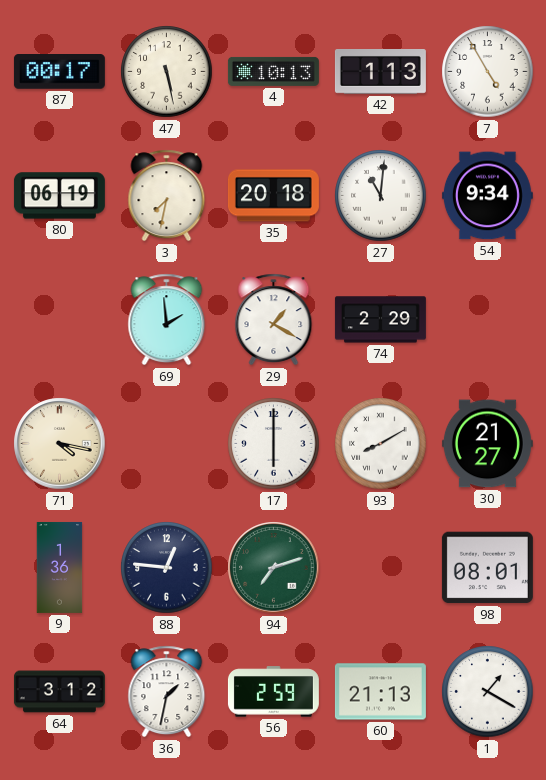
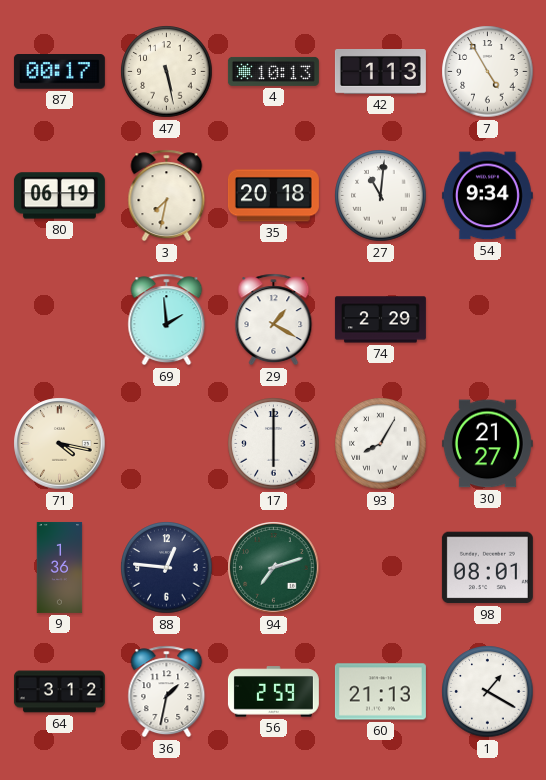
93: 8:10 -> 8:05 (381, 444)
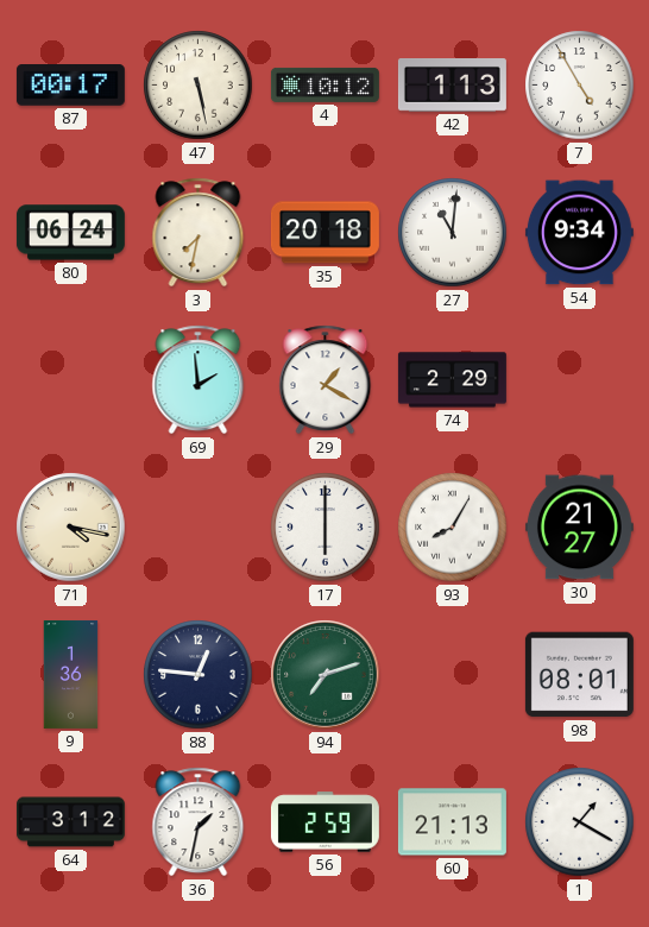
4: 10:13 -> 10:12 (324, 84)
80: 06:19 -> 06:24 (70, 233)
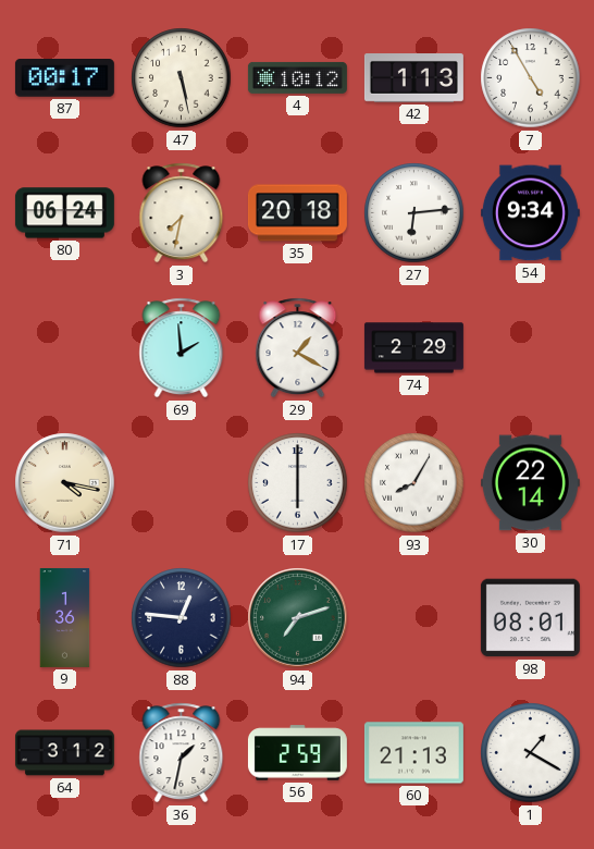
27: 11:01 -> 6:14 (414, 213)
30: 21:27 -> 22:14 (530, 483)
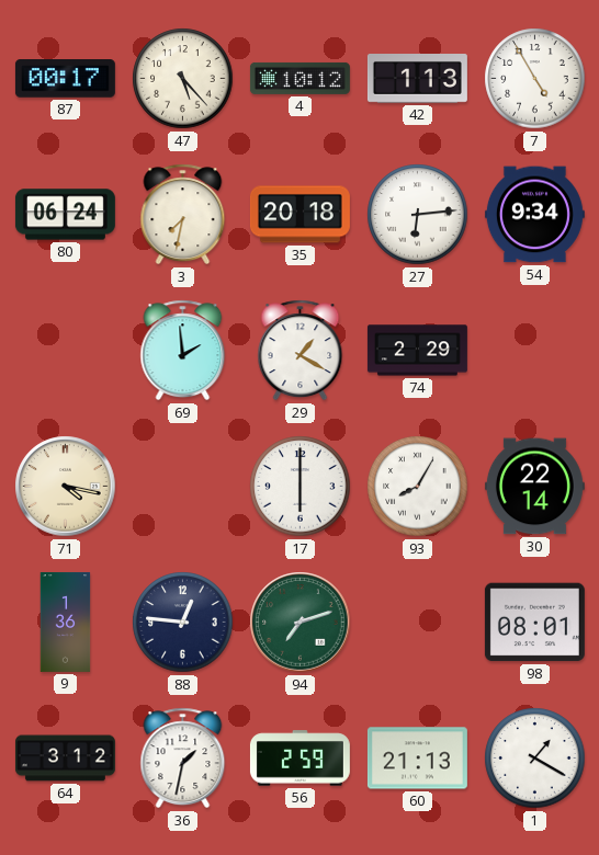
47: 5:28 -> 5:23 (183, 79)
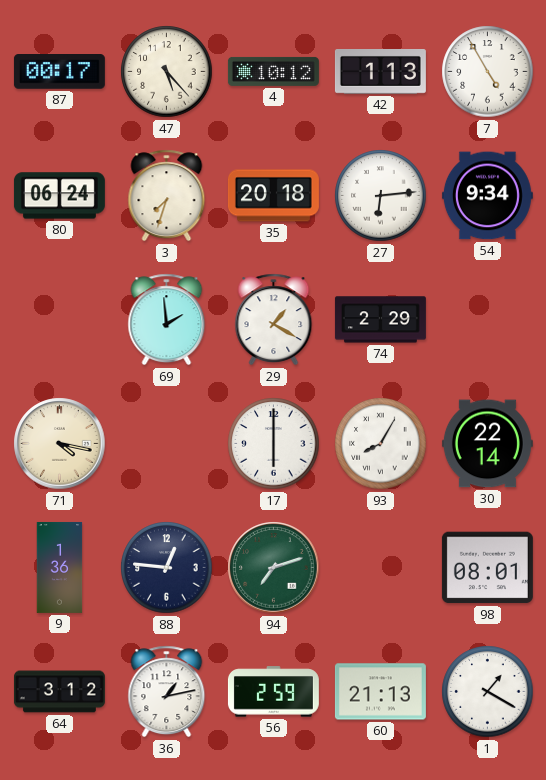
3: 7:32 -> 7:33 (167, 196)
36: 1:32 -> 1:13 (167, 692)
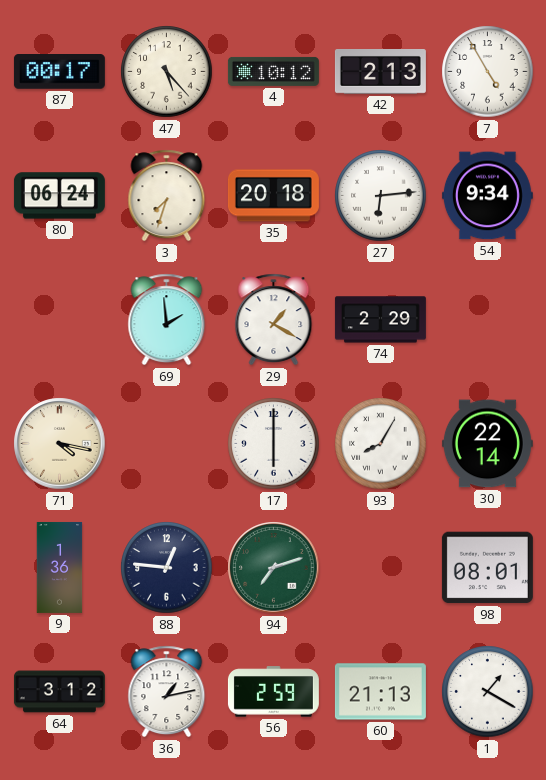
42: 1:13 -> 2:13 (380, 72)
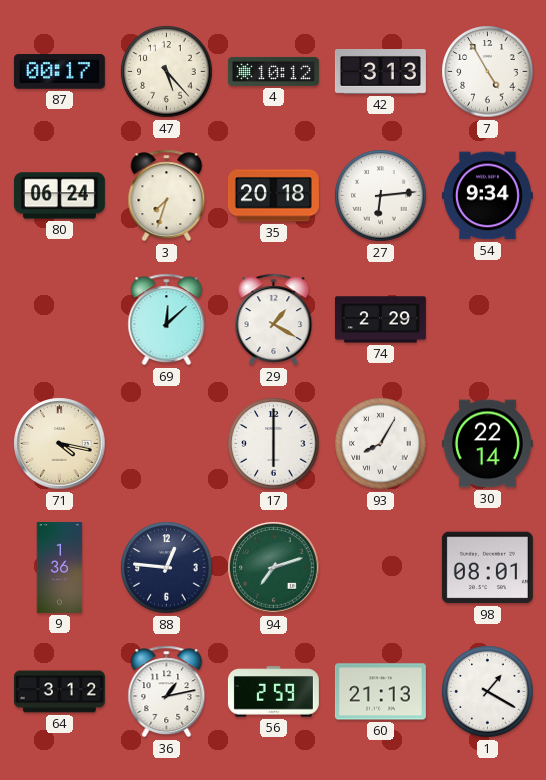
42: 2:13 -> 3:13 (380, 72)
69: 1:59 -> 12:08 (167, 320)
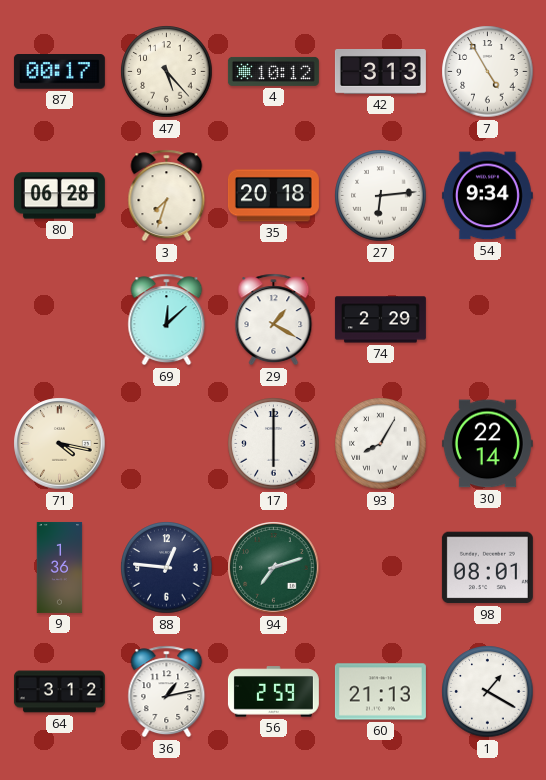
80: 06:24 -> 06:28 (59, 196)
